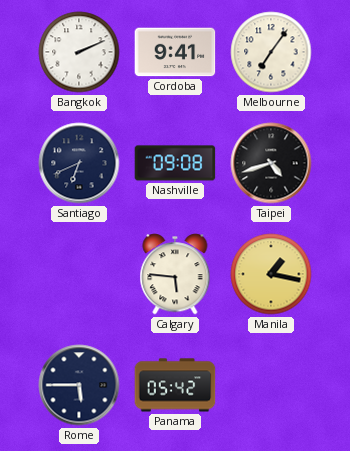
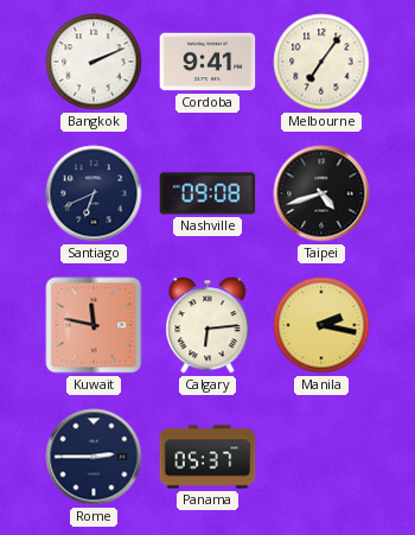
Kuwait: none -> 11:47 (94, 325)
Calgary: 5:46 -> 6:14 (207, 325)
Manila: 1:17 -> 2:17 (321, 325)
Rome: 5:45 -> 2:45 (94, 457)
Panama: 05:42 -> 05:37 (207, 457)
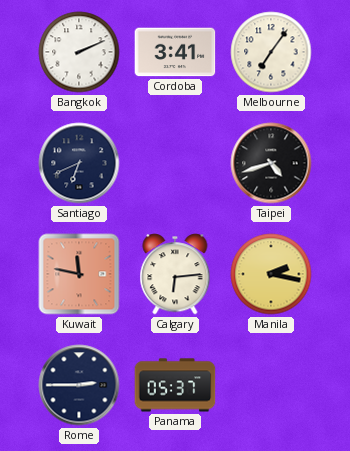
Cordoba: 9:41 -> 3:41 (175, 52)
Nashville: 09:08 -> none (207, 193)
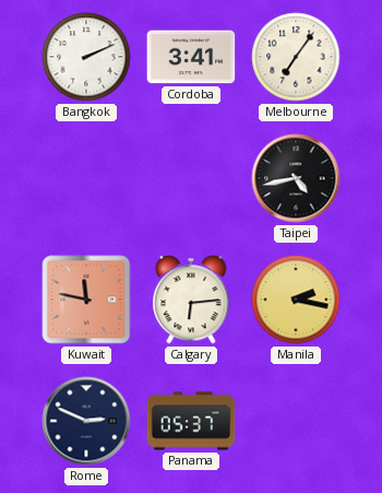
Santiago: 6:41 -> none (79, 163)
Taipei: 4:42 -> 4:43 (296, 178)
Rome: 2:45 -> 2:49 (86, 421)
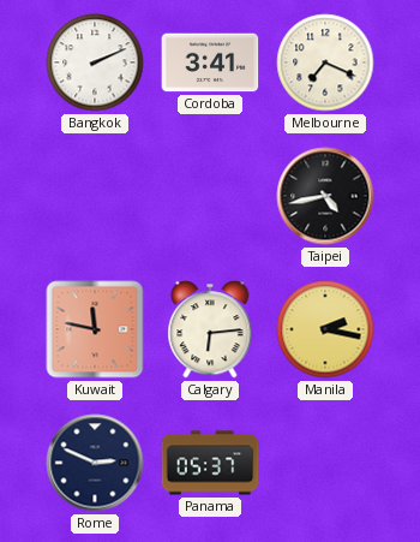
Melbourne: 7:06 -> 7:19 (325, 62)
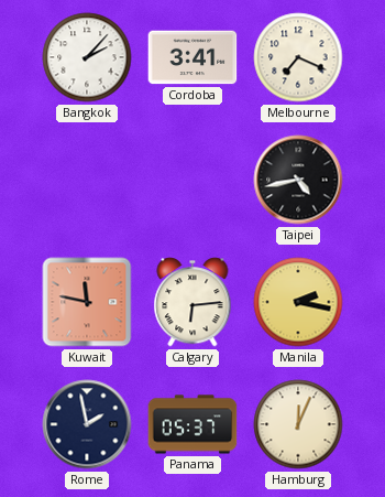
Bangkok: 2:11 -> 2:07 (87, 57)
Rome: 2:49 -> 1:58 (87, 424)
Hamburg: none -> 12:04 (298, 424)
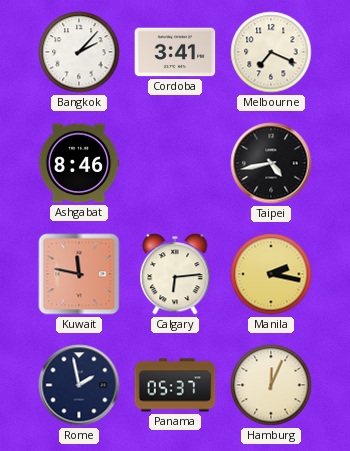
Ashgabat: none -> 8:46 (79, 163)
